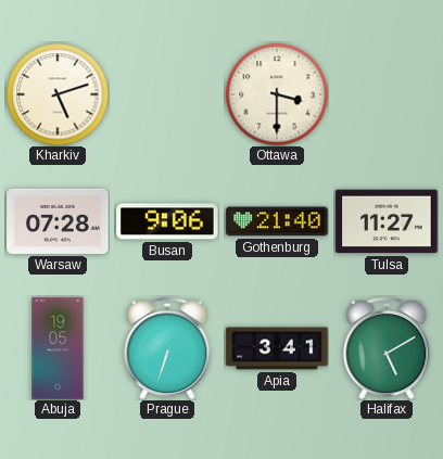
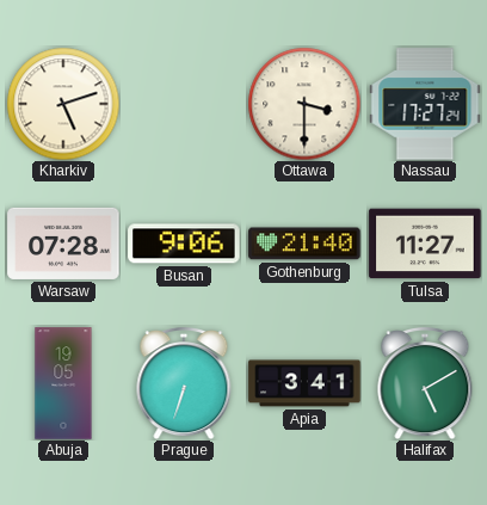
Nassau: none -> 17:27 (425, 104)
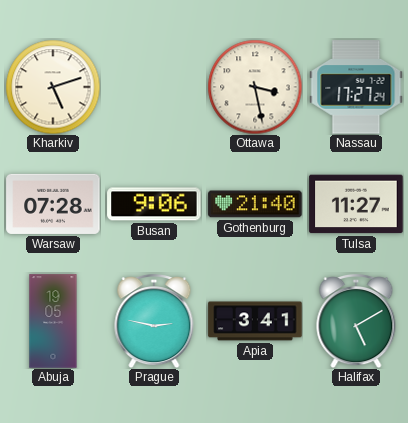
Ottawa: 3:30 -> 3:28 (255, 87)
Prague: 6:33 -> 2:47 (154, 321)
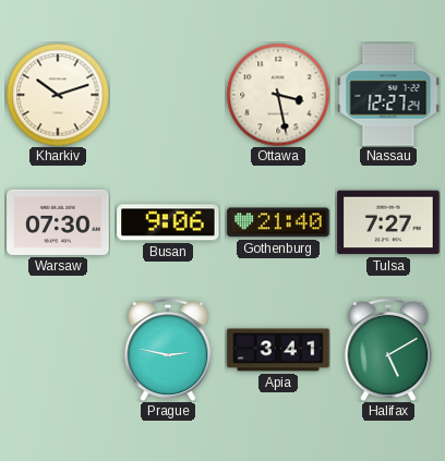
Kharkiv: 5:12 -> 10:12 (58, 95)
Nassau: 17:27 -> 12:27 (388, 95)
Warsaw: 07:28 -> 07:30 (58, 222)
Tulsa: 11:27 -> 7:27 (388, 222)
Abuja: 19:05 -> none (53, 321)
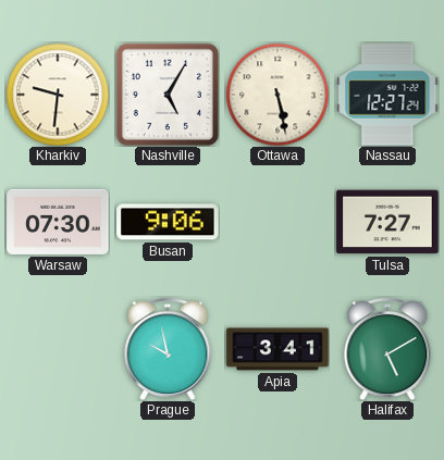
Kharkiv: 10:12 -> 9:31 (58, 95)
Nashville: none -> 5:05 (168, 95)
Ottawa: 3:28 -> 5:28 (277, 95)
Gothenburg: 21:40 -> none (278, 222)
Prague: 2:47 -> 9:58 (168, 349)
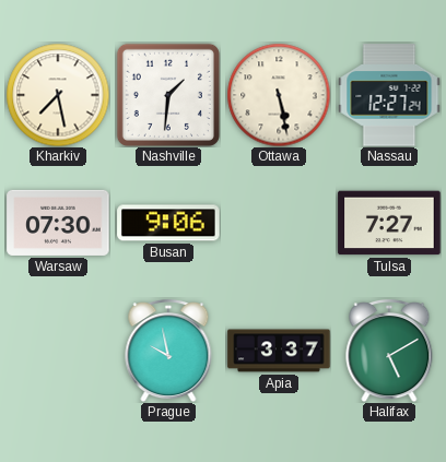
Kharkiv: 9:31 -> 7:28 (58, 95)
Nashville: 5:05 -> 1:31 (168, 95)
Apia: 3:41 -> 3:37 (279, 351)
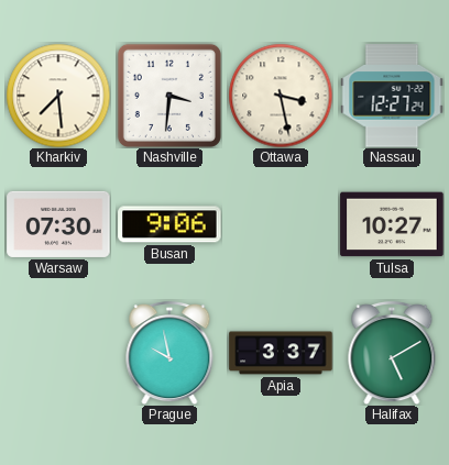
Kharkiv: 7:28 -> 7:29 (58, 96)
Nashville: 1:31 -> 3:31 (169, 96)
Ottawa: 5:28 -> 3:28 (281, 96)
Tulsa: 7:27 -> 10:27 (392, 224)
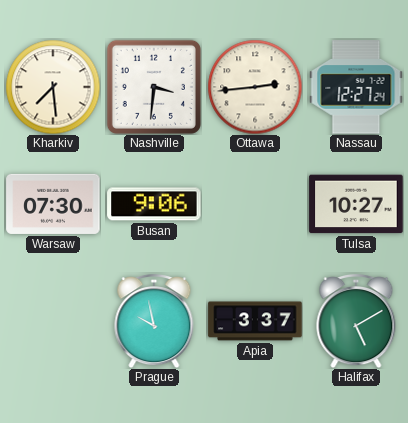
Ottawa: 3:28 -> 2:44 (255, 87)
